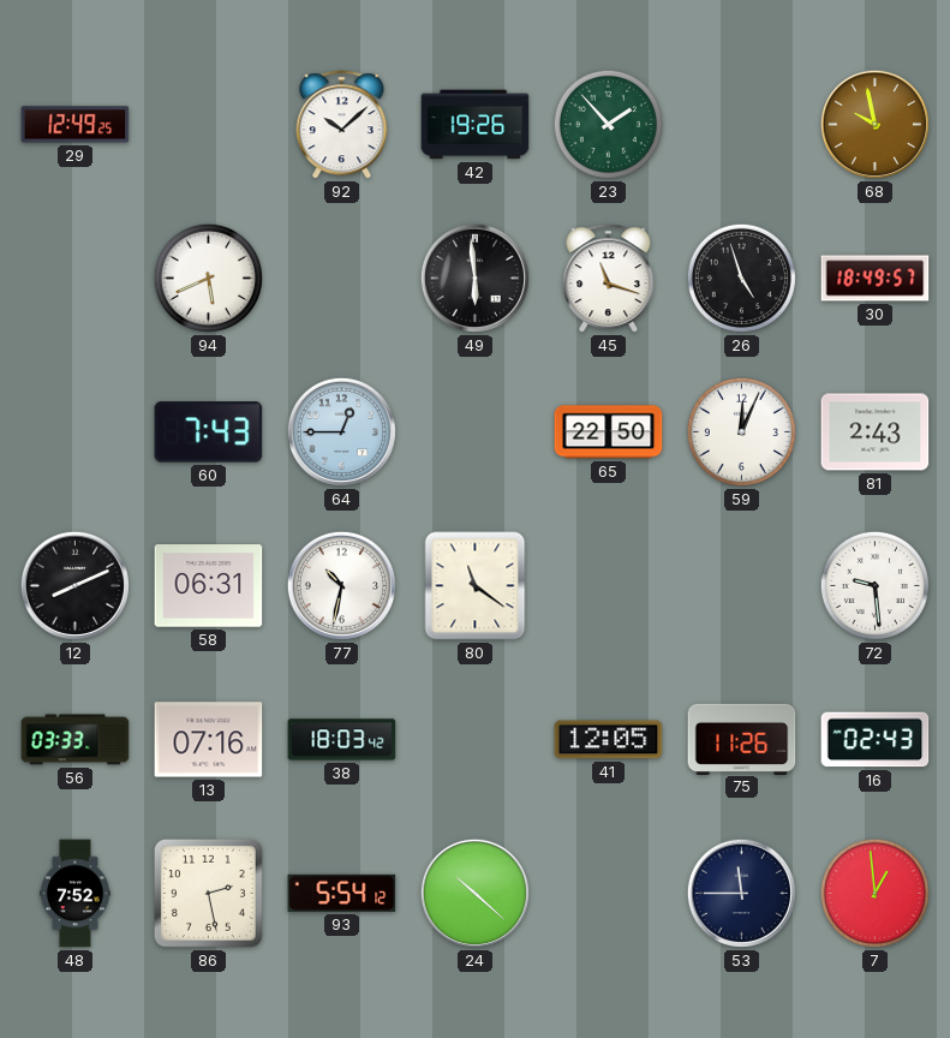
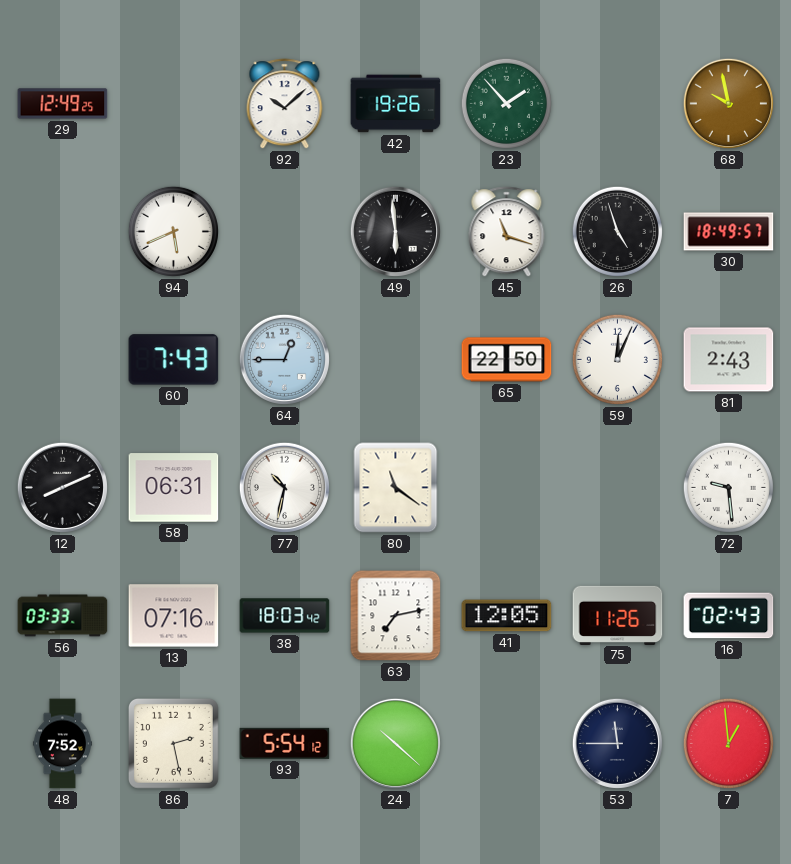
63: none -> 7:13 (396, 616)
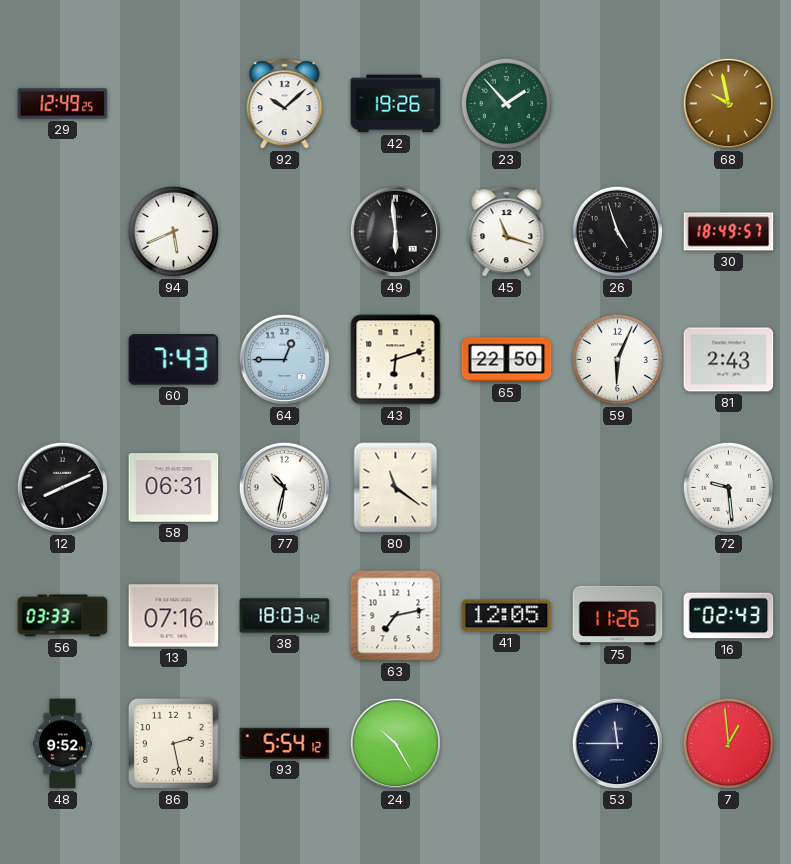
43: none -> 6:12 (396, 360)
59: 12:04 -> 6:04 (617, 359)
48: 7:52 -> 9:52 (62, 744)
24: 10:22 -> 10:25 (395, 743)
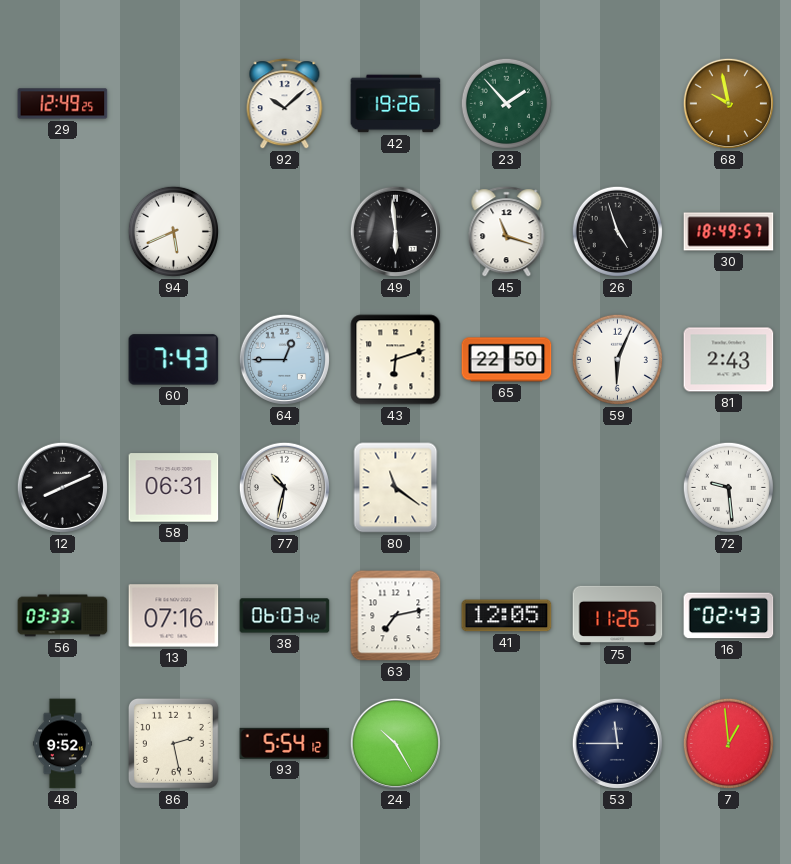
38: 18:03 -> 06:03 (285, 616)
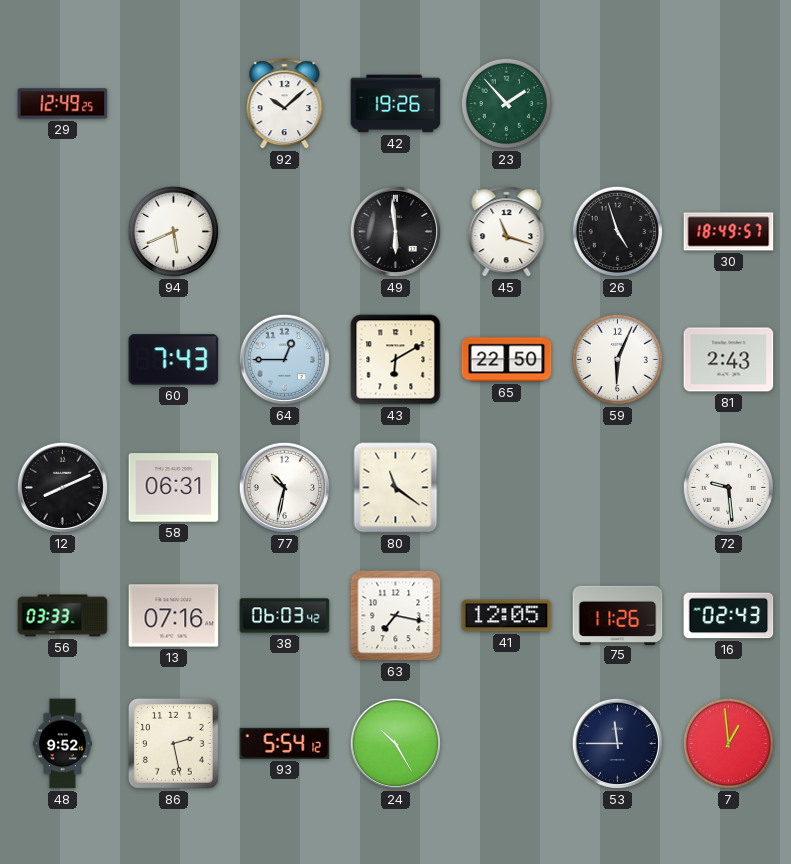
68: 9:58 -> none (728, 103)
43: 6:12 -> 6:10 (396, 360)
63: 7:13 -> 7:17 (396, 616)
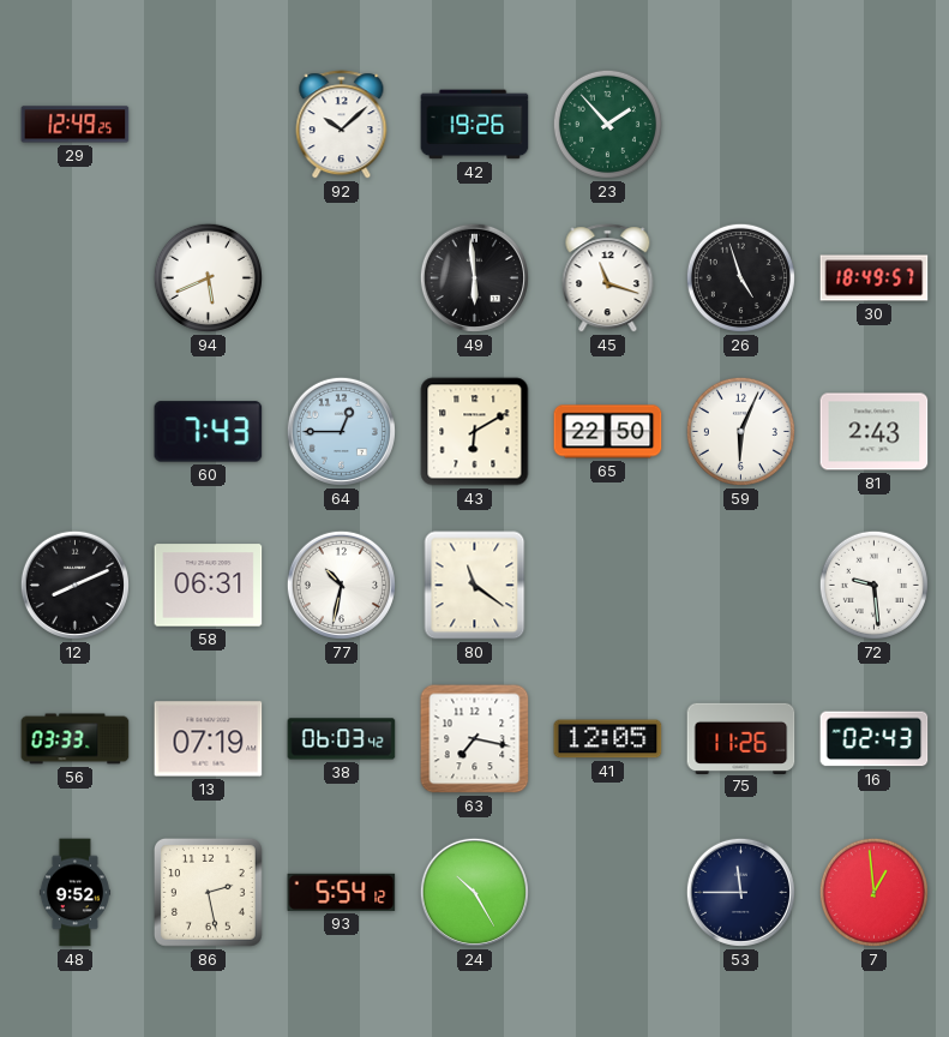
13: 07:16 -> 07:19 (209, 739)
